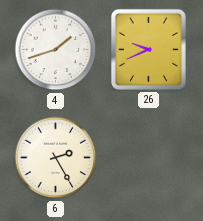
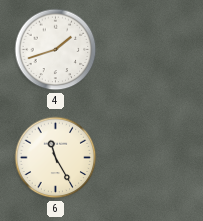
26: 9:41 -> none (148, 49)
6: 2:25 -> 11:25 (56, 158)
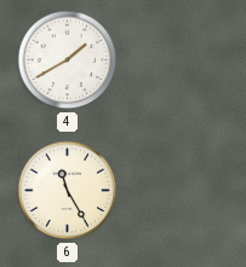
4: 1:42 -> 1:40 (68, 60)
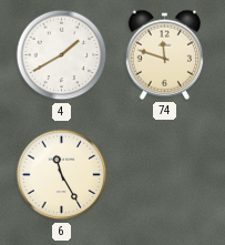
74: none -> 11:48 (165, 54)
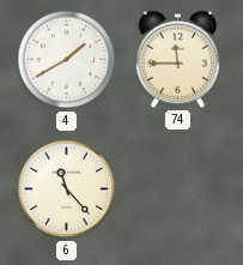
74: 11:48 -> 11:45 (178, 59)
6: 11:25 -> 11:23 (67, 189)
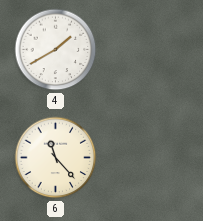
74: 11:45 -> none (178, 59)
